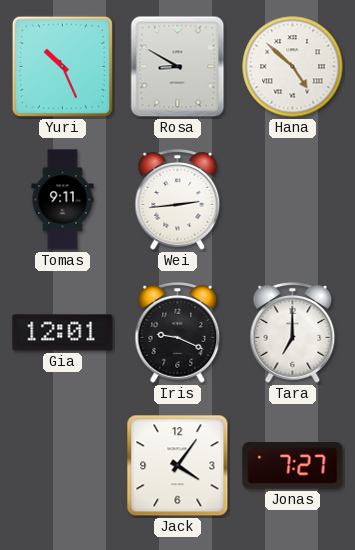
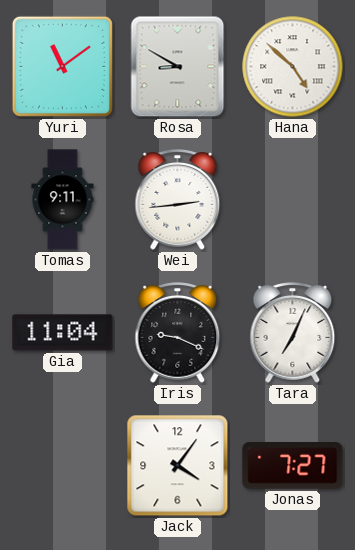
Yuri: 10:26 -> 11:09 (62, 66)
Gia: 12:01 -> 11:04 (63, 333)
Tara: 7:00 -> 7:04 (293, 333)
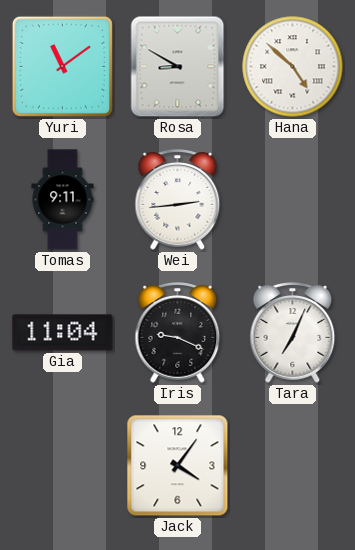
Jonas: 7:27 -> none (293, 466)
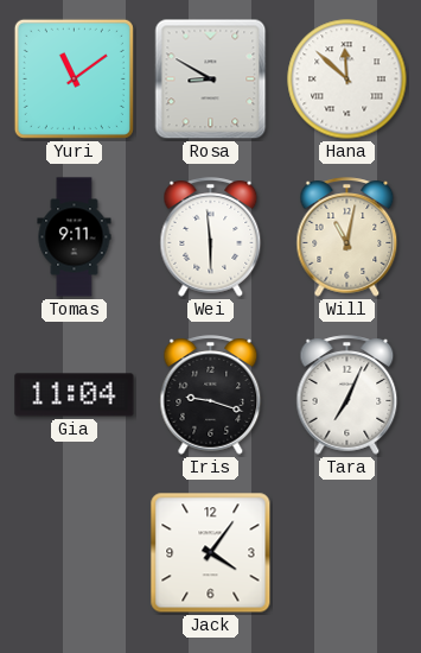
Hana: 4:52 -> 11:52 (347, 80)
Wei: 2:44 -> 5:59 (211, 237)
Will: none -> 11:02 (347, 237)
Iris: 9:19 -> 9:18 (211, 395)
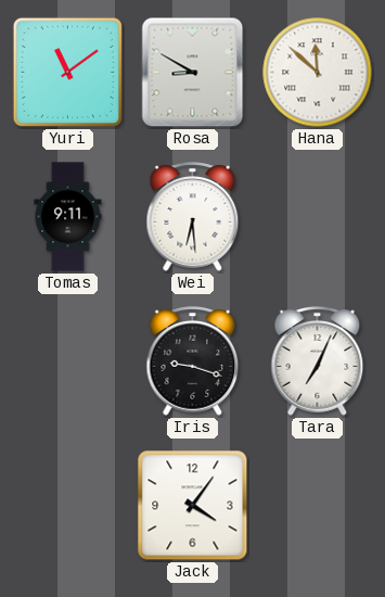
Wei: 5:59 -> 6:29 (193, 217)
Will: 11:02 -> none (347, 237)
Gia: 11:04 -> none (75, 395)
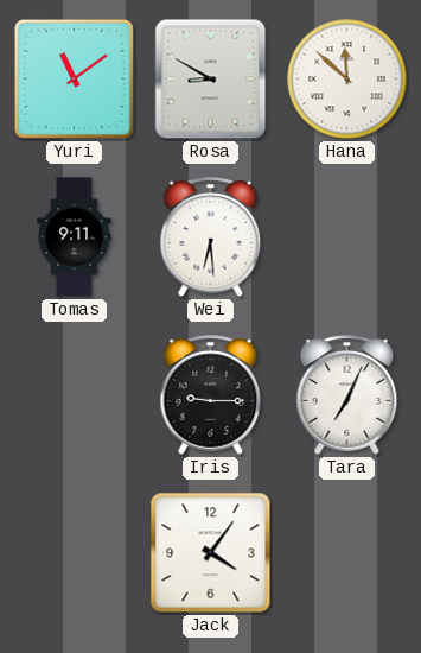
Iris: 9:18 -> 9:15 (211, 395)
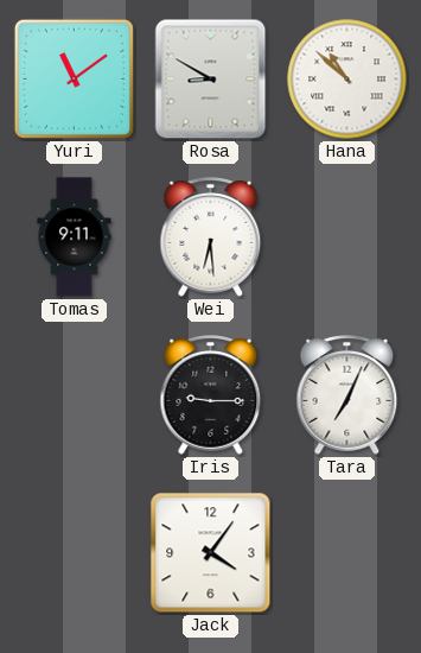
Hana: 11:52 -> 10:52 (347, 80)
